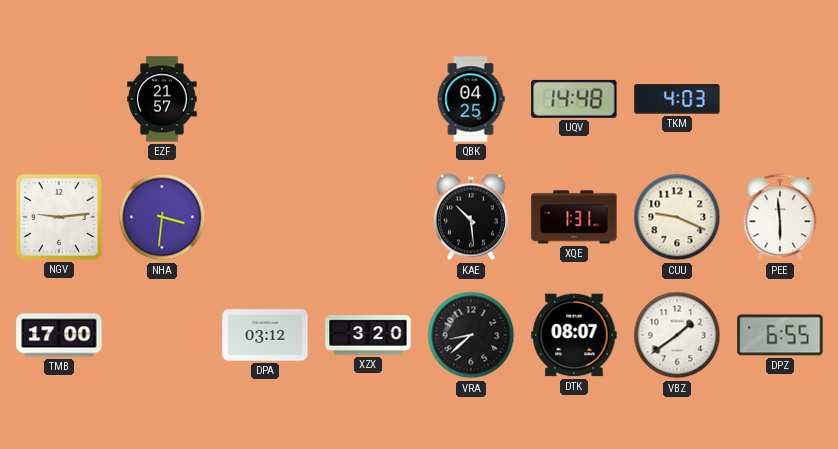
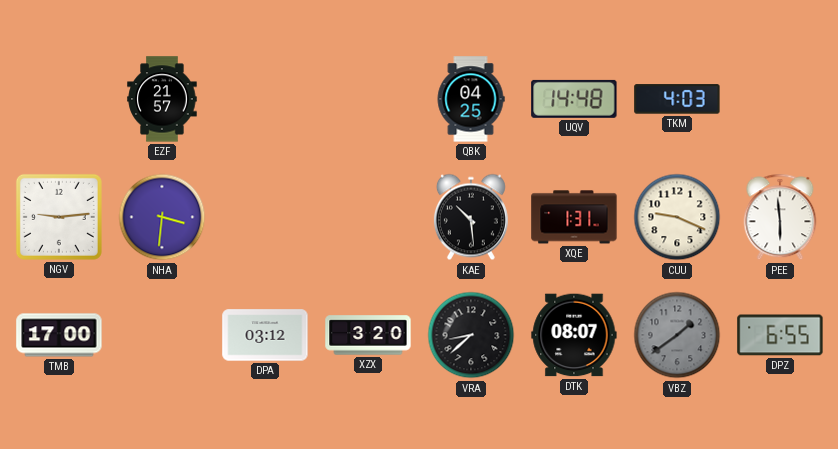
VBZ dial: white -> grey (677, 335)
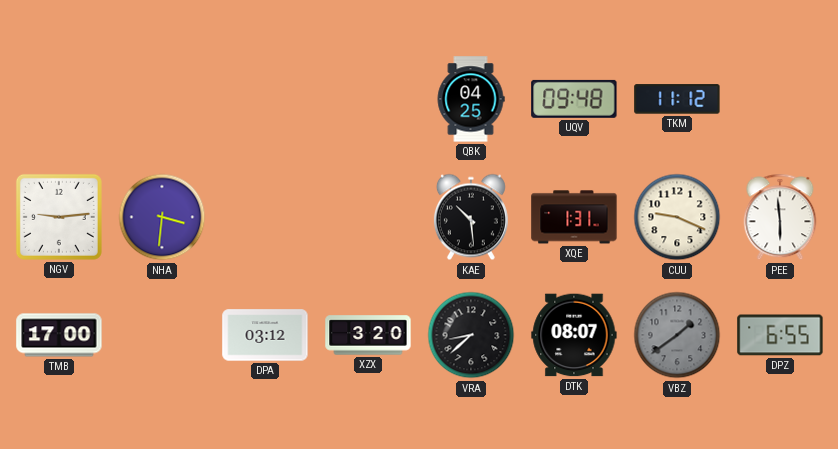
EZF: 21:57 -> none (162, 99)
UQV: 14:48 -> 09:48 (574, 99)
TKM: 4:03 -> 11:12 (677, 99)
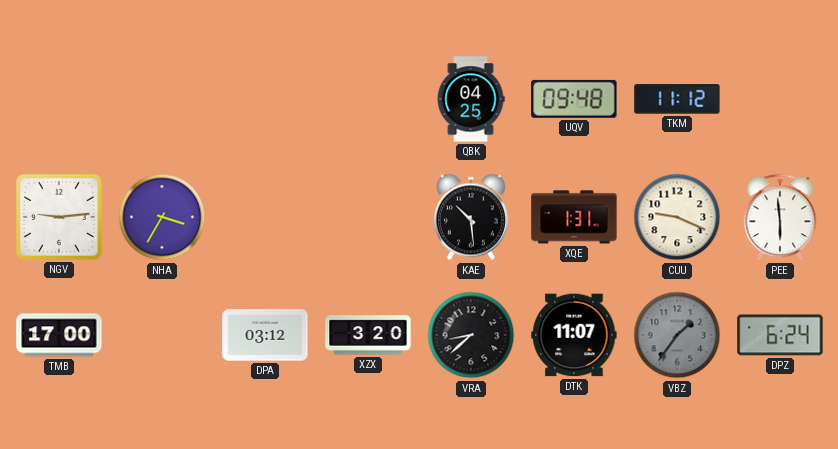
NHA: 3:31 -> 3:35 (162, 217)
DTK: 08:07 -> 11:07 (574, 335)
VBZ: 1:39 -> 1:36 (677, 335)
DPZ: 6:55 -> 6:24 (780, 335)
